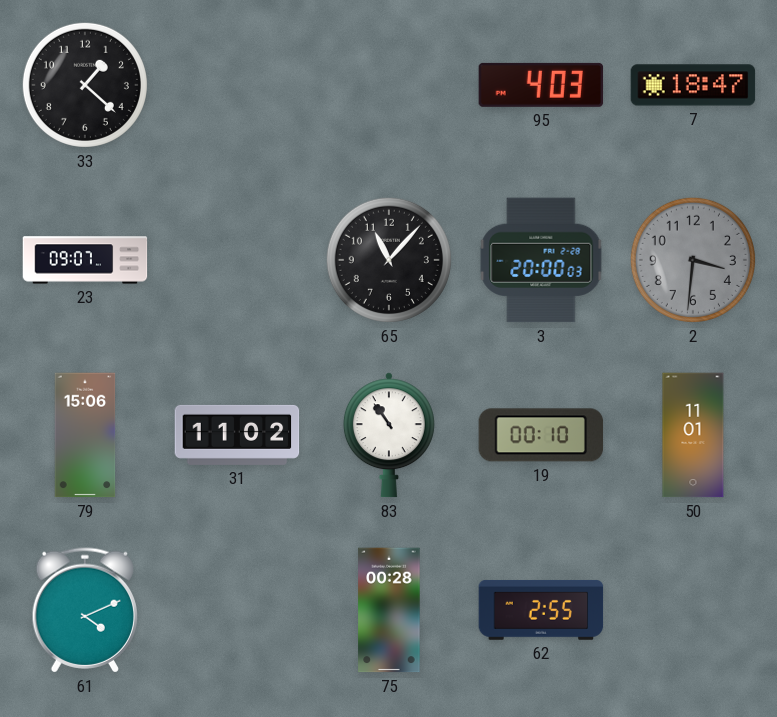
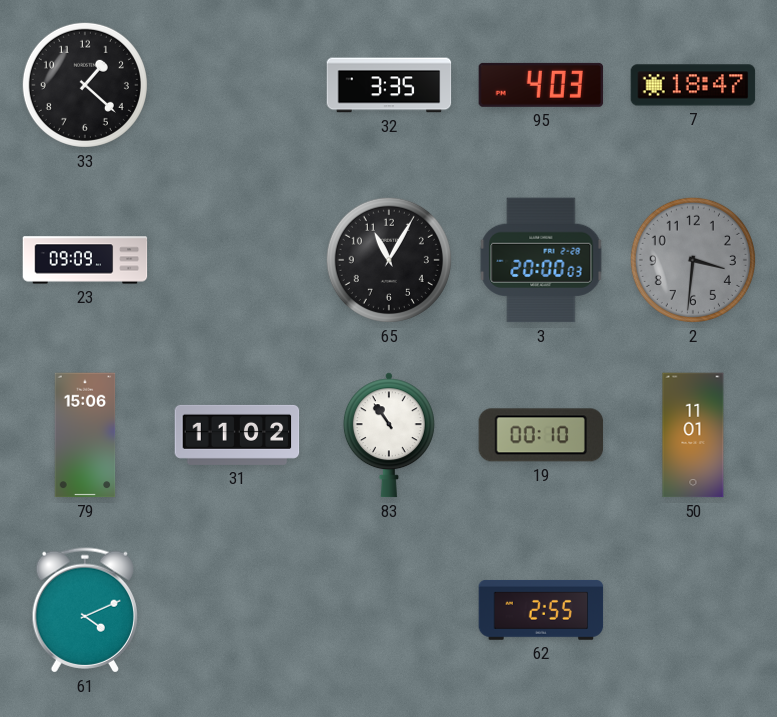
32: none -> 3:35 (389, 85)
23: 09:07 -> 09:09 (85, 260)
65: 11:07 -> 11:05 (389, 260)
75: 00:28 -> none (389, 610)
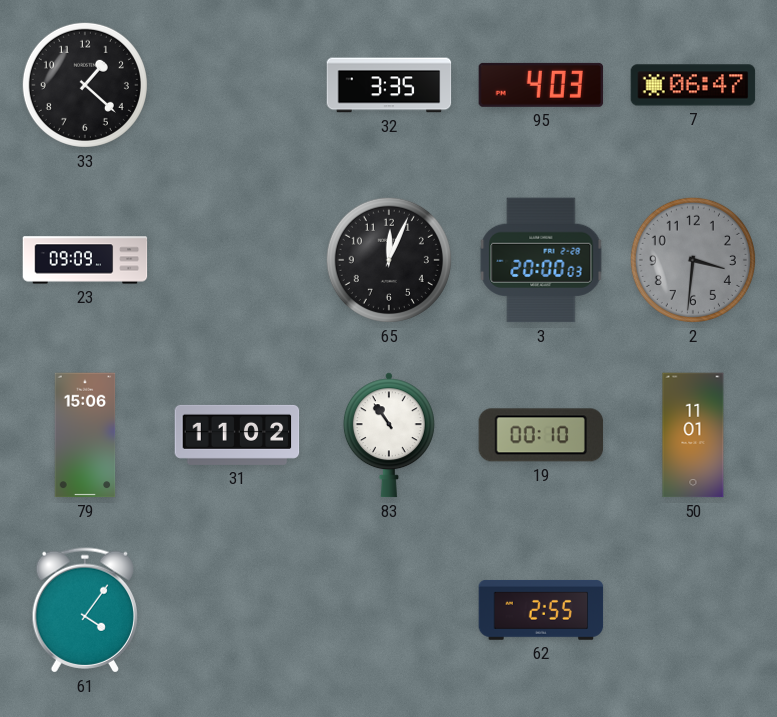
7: 18:47 -> 06:47 (693, 85)
65: 11:05 -> 12:04 (389, 260)
61: 4:11 -> 4:06 (84, 610)
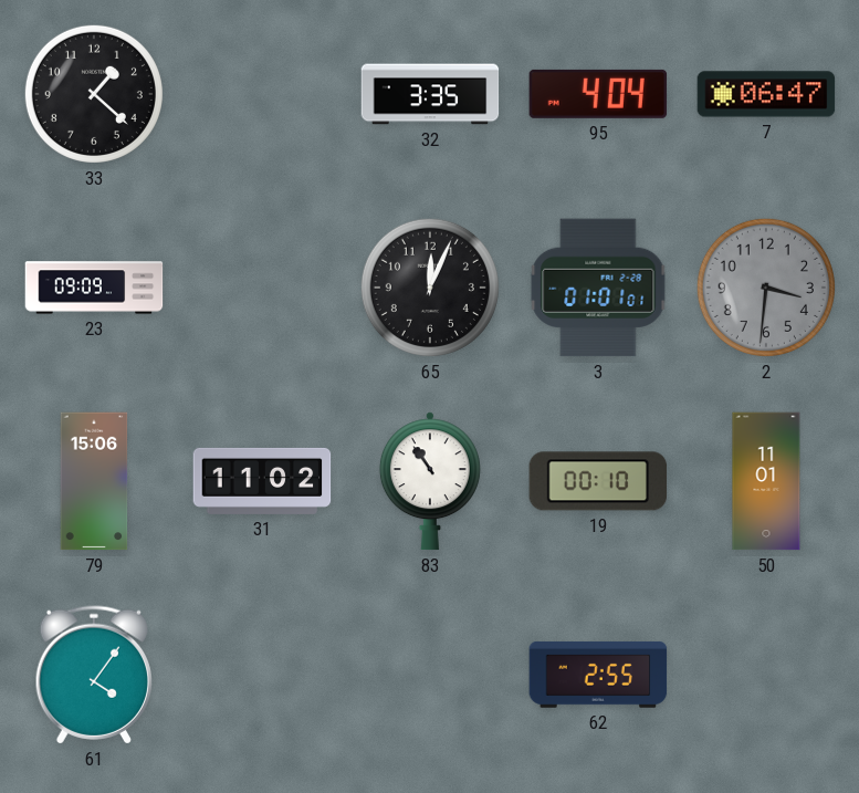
95: 4:03 -> 4:04 (598, 94)
3: 20:00 -> 01:01 (598, 288)
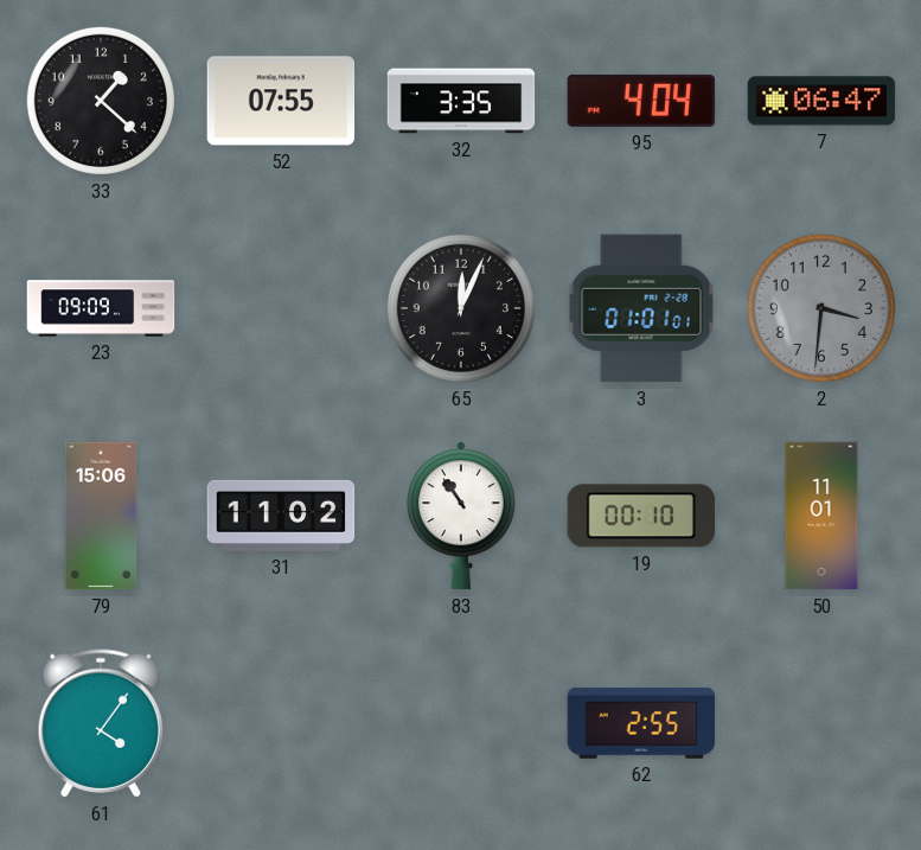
52: none -> 07:55 (281, 101)
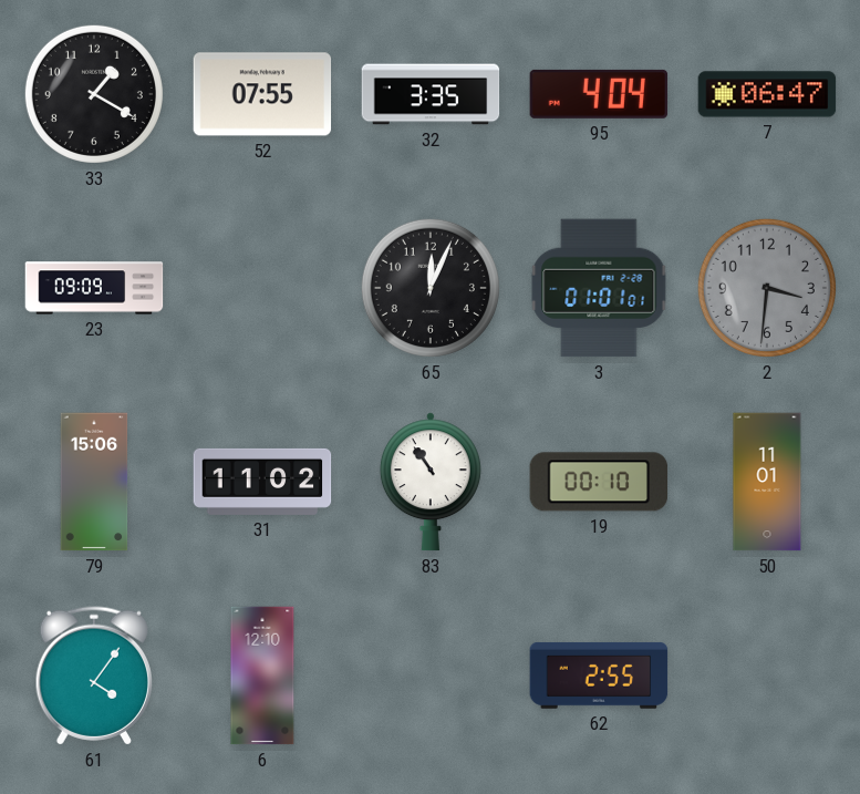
33: 1:22 -> 1:20 (94, 94)
6: none -> 12:10 (262, 676)
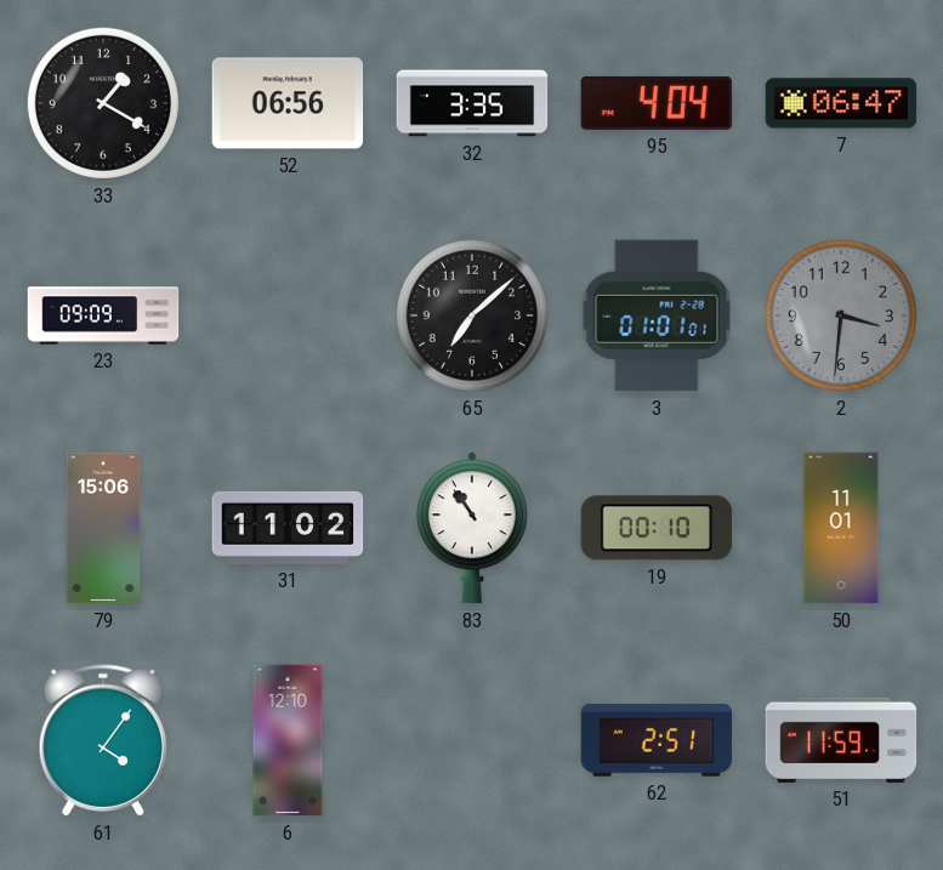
52: 07:55 -> 06:56 (288, 103)
65: 12:04 -> 7:08 (472, 315)
62: 2:55 -> 2:51 (657, 740)
51: none -> 11:59 (841, 740)
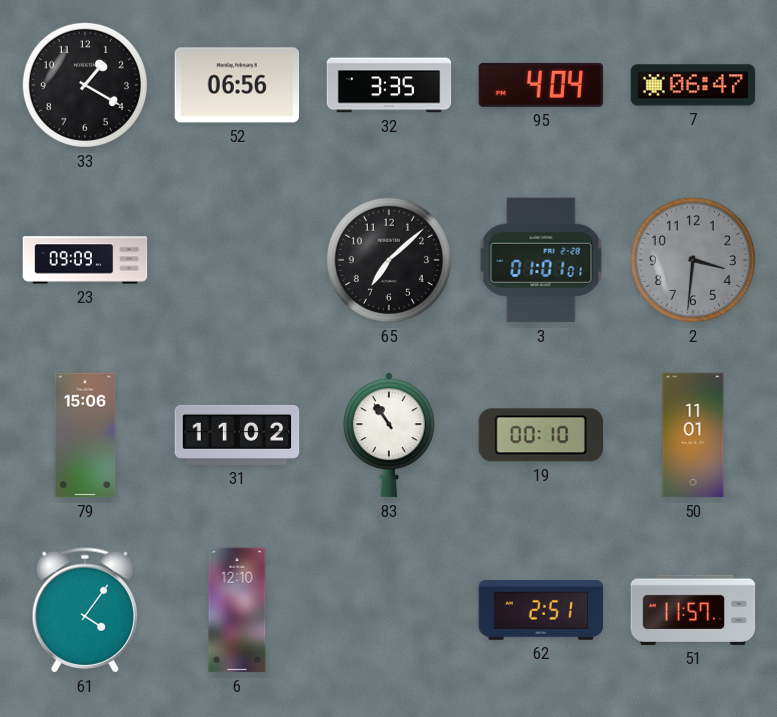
51: 11:59 -> 11:57 (693, 610)
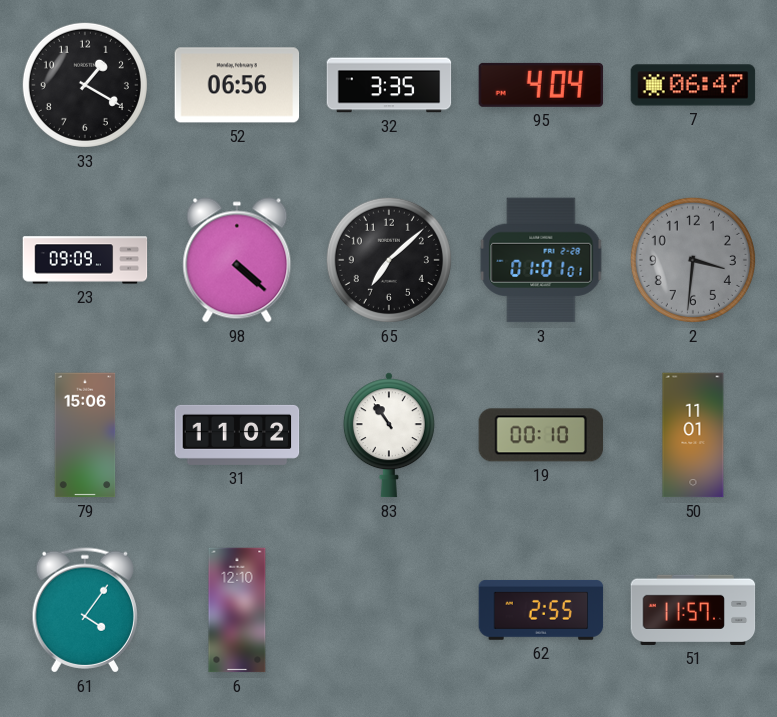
98: none -> 4:22 (237, 260)
62: 2:51 -> 2:55 (541, 610)
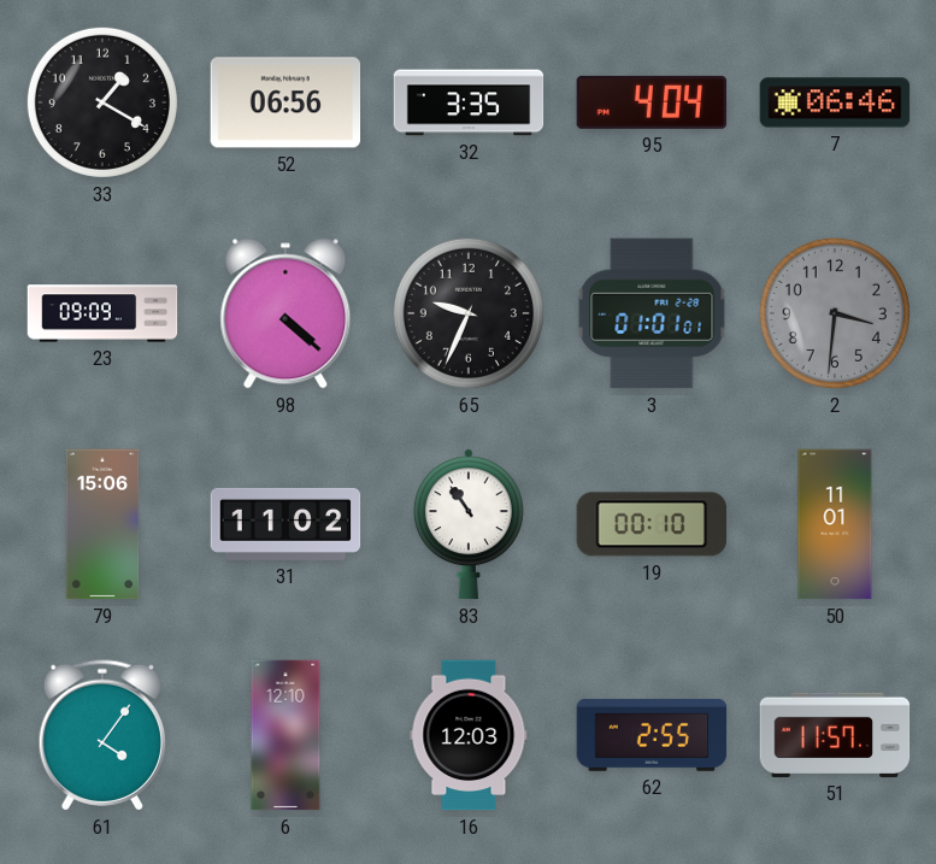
7: 06:47 -> 06:46 (835, 102)
65: 7:08 -> 9:34 (469, 313)
16: none -> 12:03 (469, 735)
